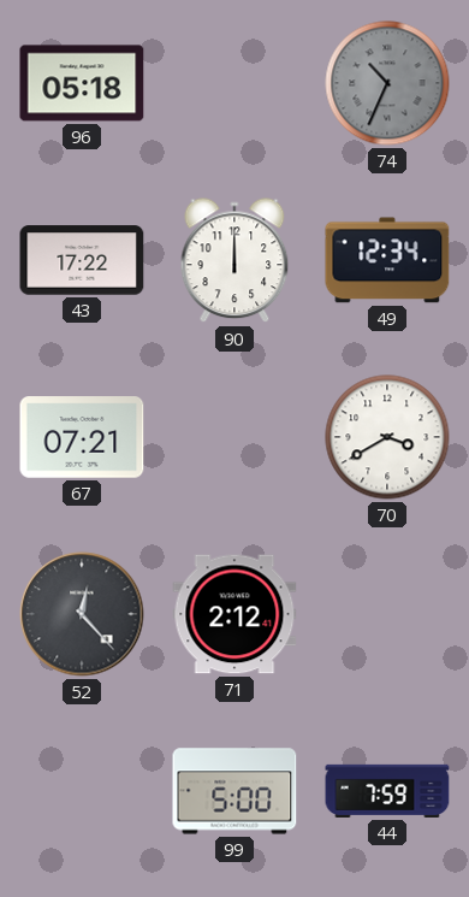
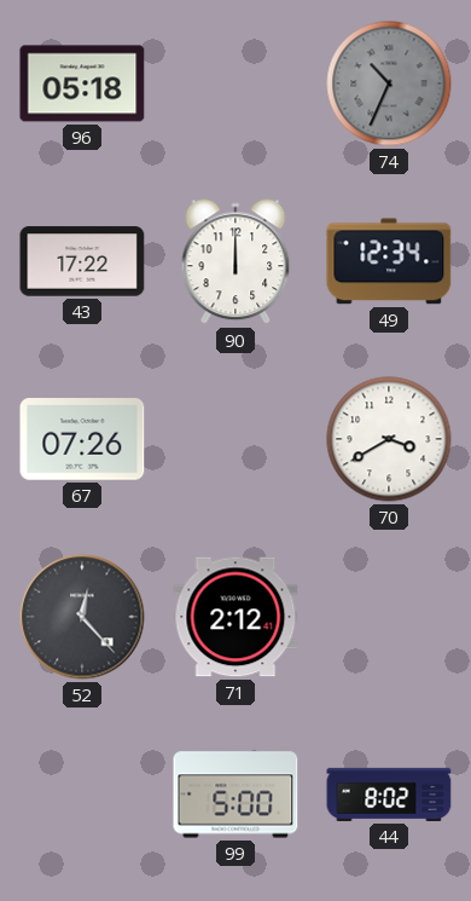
67: 07:21 -> 07:26 (82, 439)
44: 7:59 -> 8:02 (389, 795)
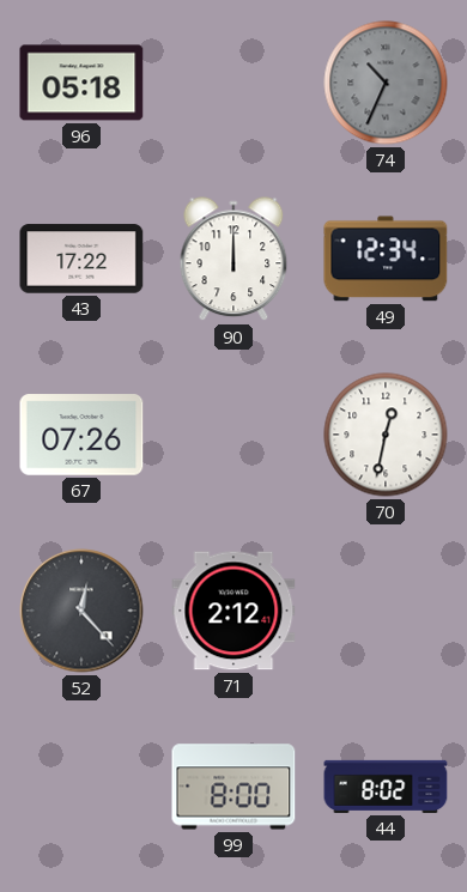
70: 3:40 -> 12:32 (386, 435)
99: 5:00 -> 8:00 (233, 787)
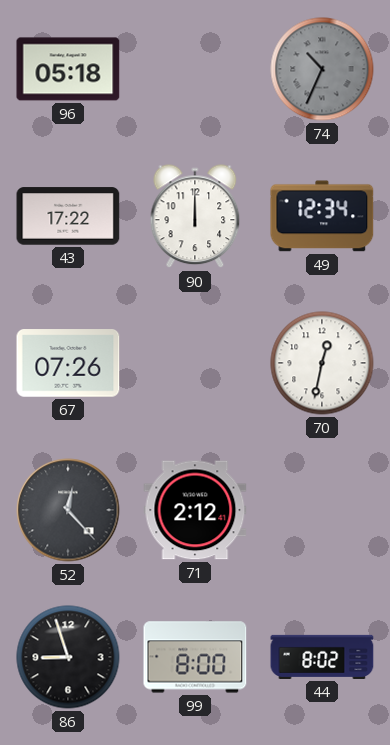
86: none -> 8:57 (68, 657)
